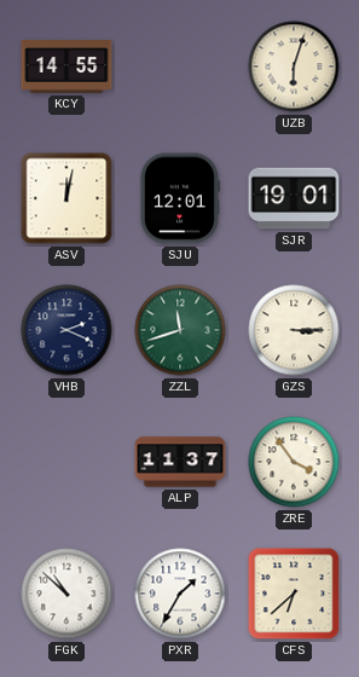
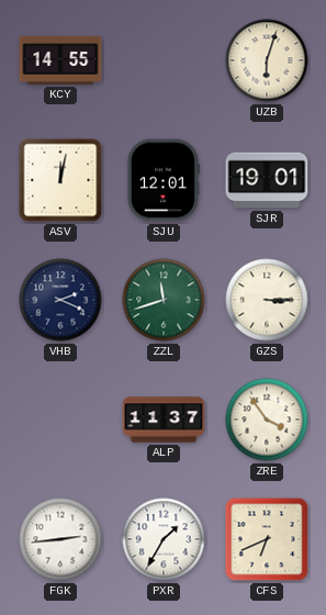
FGK: 10:52 -> 2:44 (60, 539)
CFS: 6:38 -> 6:41 (267, 539)
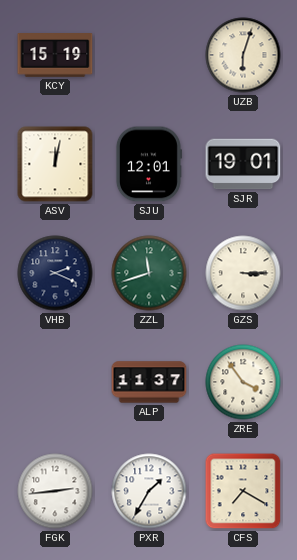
KCY: 14:55 -> 15:19 (55, 56)
CFS: 6:41 -> 7:20 (243, 491)
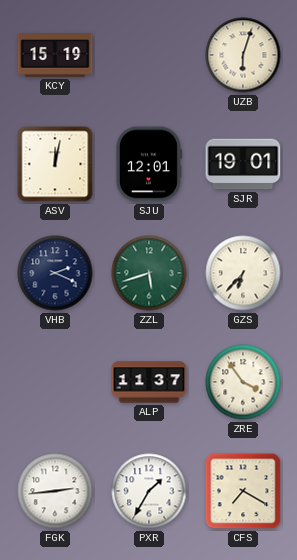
ZZL: 11:42 -> 5:42 (149, 273)
GZS: 3:15 -> 6:37 (243, 273)
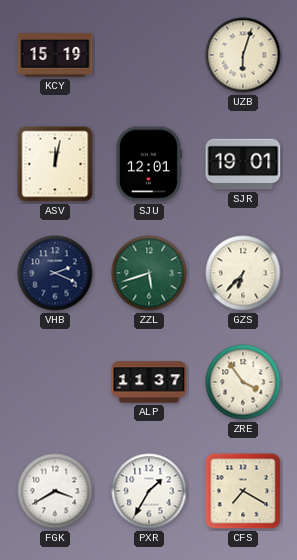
FGK: 2:44 -> 3:40 (55, 491)
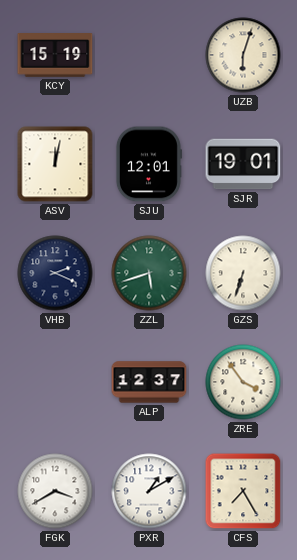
GZS: 6:37 -> 6:33 (243, 273)
ALP: 11:37 -> 12:37 (149, 382)
PXR: 1:35 -> 1:10 (149, 491)
CFS: 7:20 -> 7:25 (243, 491)
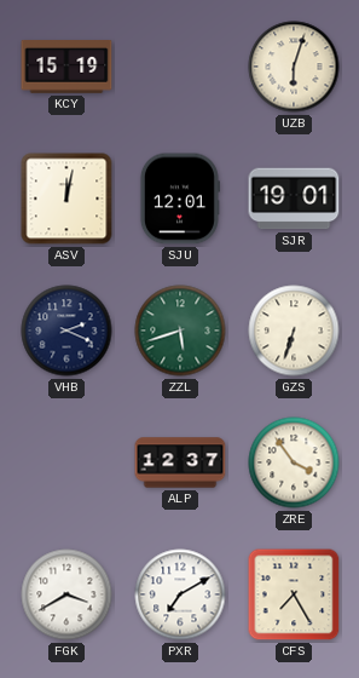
PXR: 1:10 -> 7:10 (180, 594)
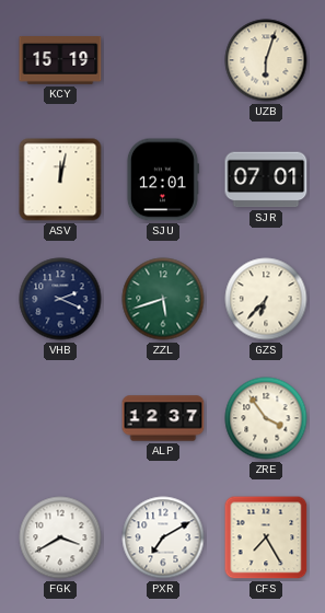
SJR: 19:01 -> 07:01 (266, 180)
GZS: 6:33 -> 6:37 (266, 299)
